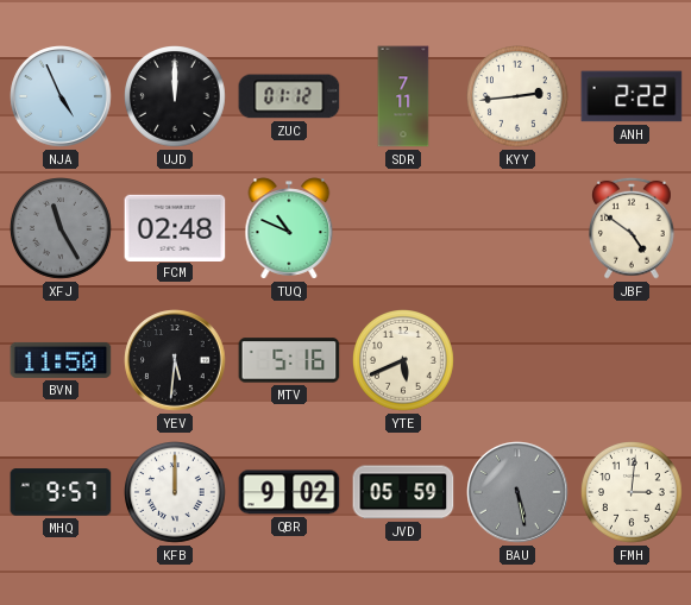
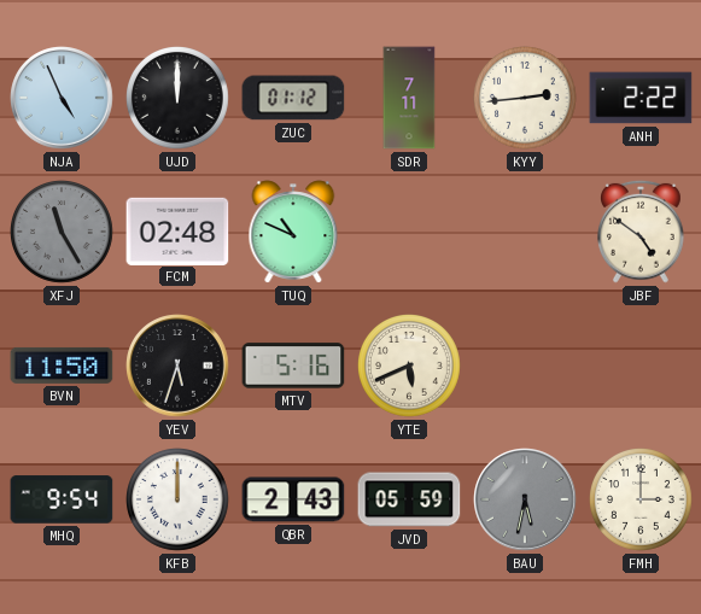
YEV: 5:31 -> 5:33 (177, 366)
MHQ: 9:57 -> 9:54 (62, 499)
QBR: 9:02 -> 2:43 (293, 499)
BAU: 5:28 -> 5:32 (525, 499)
FMH: 3:01 -> 3:00 (642, 501)
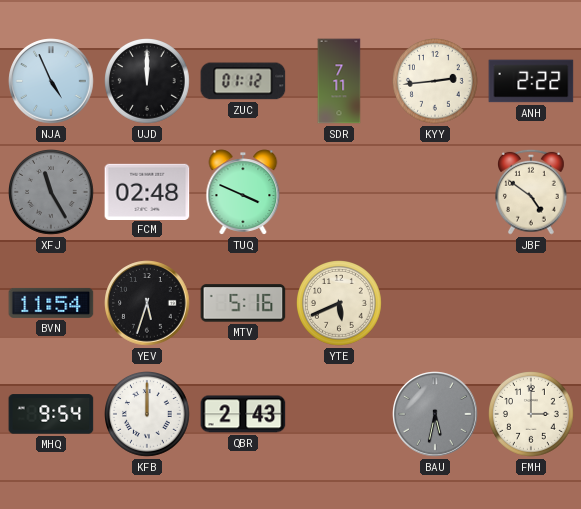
TUQ: 10:49 -> 3:49 (243, 192)
BVN: 11:50 -> 11:54 (51, 303)
JVD: 05:59 -> none (409, 499)
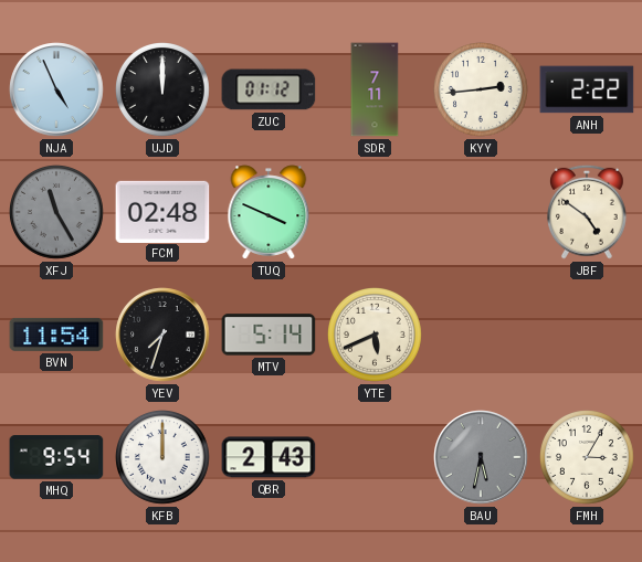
YEV: 5:33 -> 7:33 (162, 335)
MTV: 5:16 -> 5:14 (269, 335)
FMH: 3:00 -> 3:05 (588, 458)
